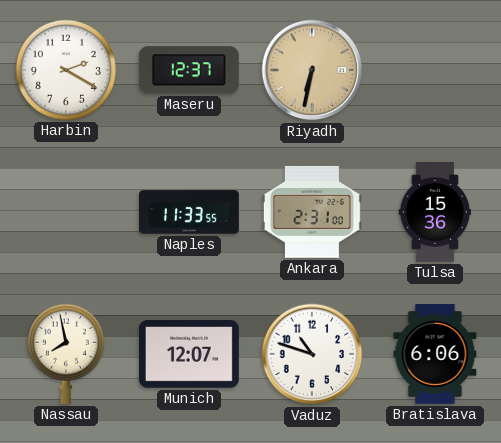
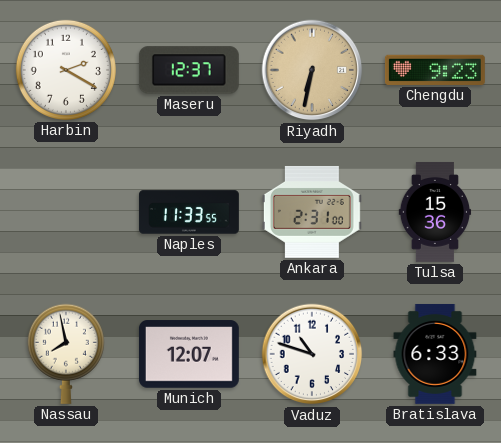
Chengdu: none -> 9:23 (435, 70)
Bratislava: 6:06 -> 6:33 (435, 354)
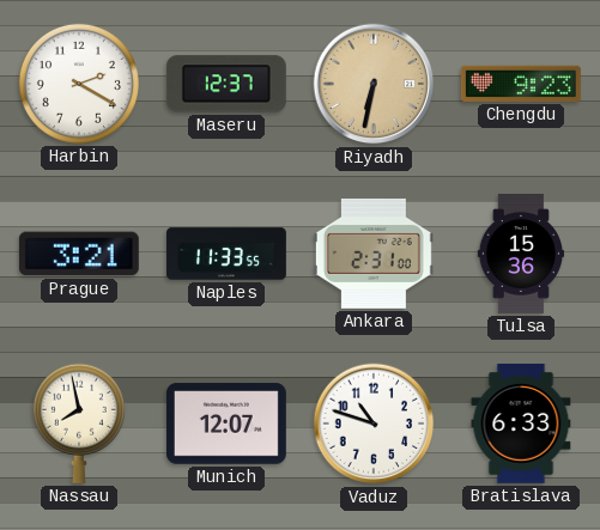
Prague: none -> 3:21 (79, 254)
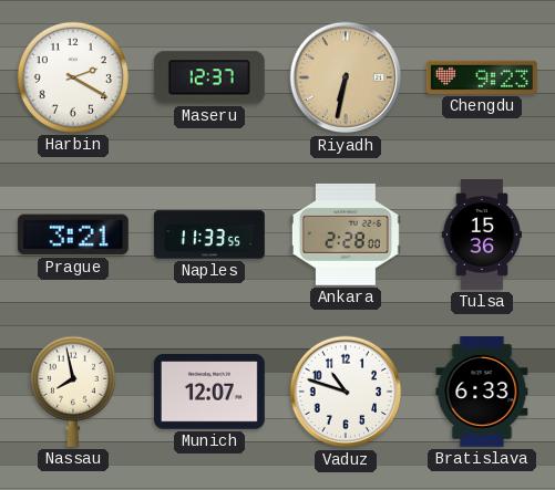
Ankara: 2:31 -> 2:28 (346, 234)
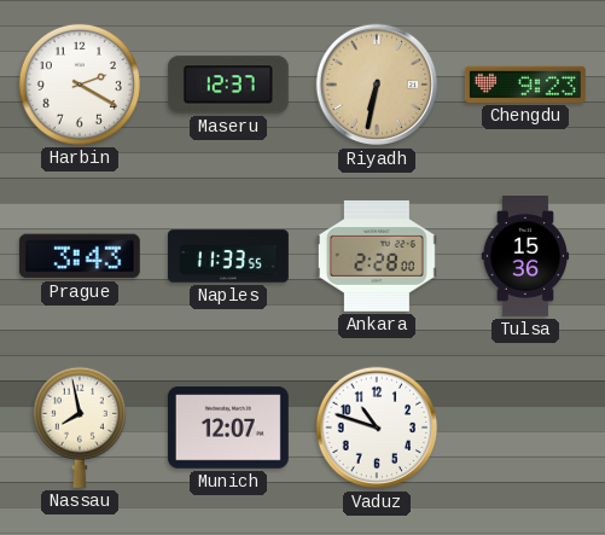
Prague: 3:21 -> 3:43 (80, 256)
Bratislava: 6:33 -> none (482, 392)
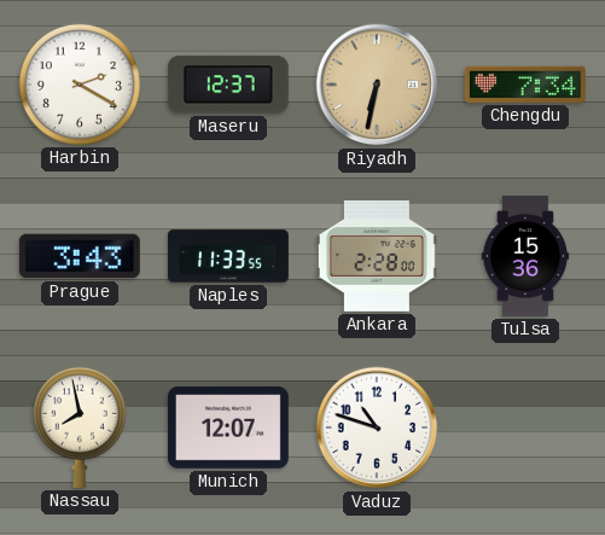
Chengdu: 9:23 -> 7:34 (525, 85)
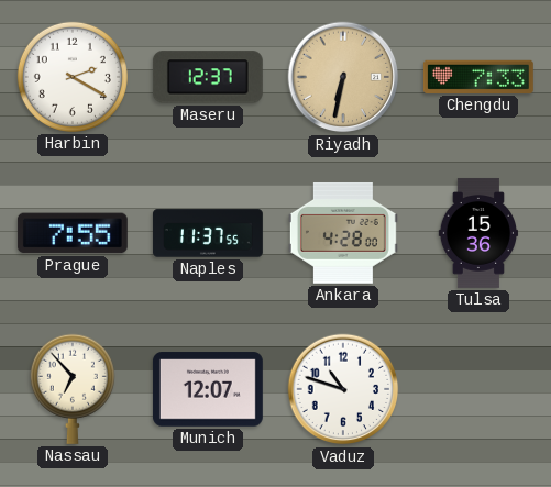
Chengdu: 7:34 -> 7:33 (478, 77)
Prague: 3:43 -> 7:55 (73, 233)
Naples: 11:33 -> 11:37 (208, 233)
Ankara: 2:28 -> 4:28 (343, 233)
Nassau: 7:58 -> 6:53 (73, 389)
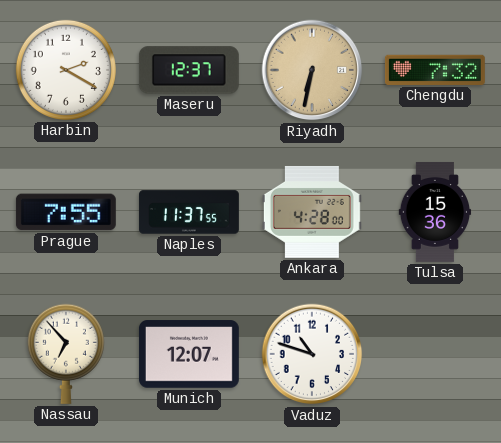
Chengdu: 7:33 -> 7:32 (435, 70)
